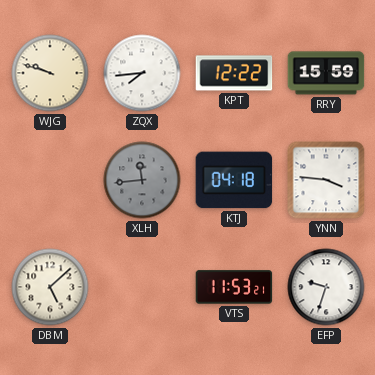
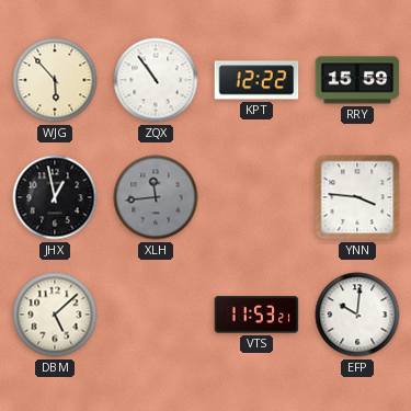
WJG: 9:48 -> 5:53 (55, 80)
ZQX: 7:44 -> 10:54 (156, 80)
JHX: none -> 12:58 (55, 197)
KTJ: 04:18 -> none (234, 180)
EFP: 9:33 -> 10:01 (357, 315)
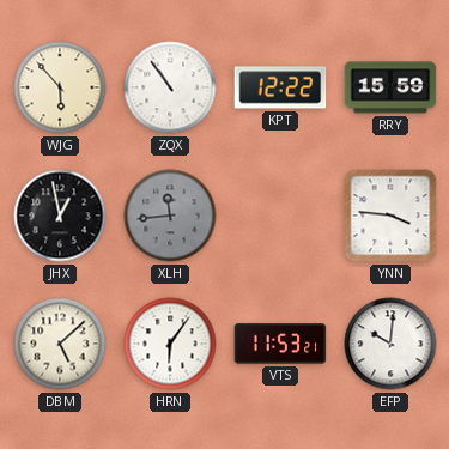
HRN: none -> 6:06 (170, 344)
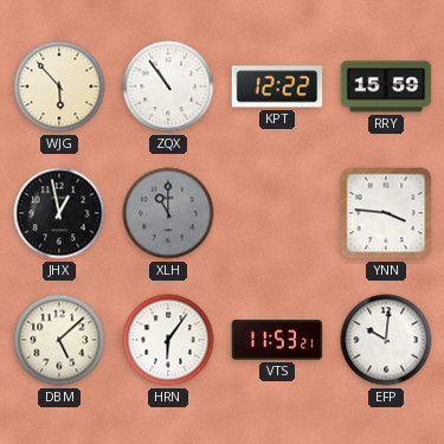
XLH: 11:44 -> 11:00 (168, 213)
